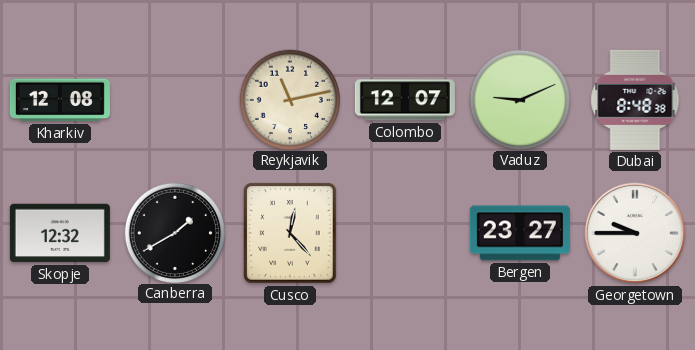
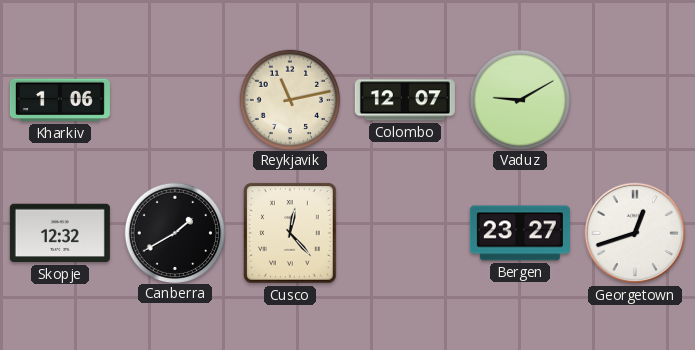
Kharkiv: 12:08 -> 1:06 (60, 100)
Vaduz: 9:11 -> 9:10 (519, 99)
Dubai: 8:48 -> none (635, 100)
Georgetown: 9:45 -> 12:42 (635, 233)
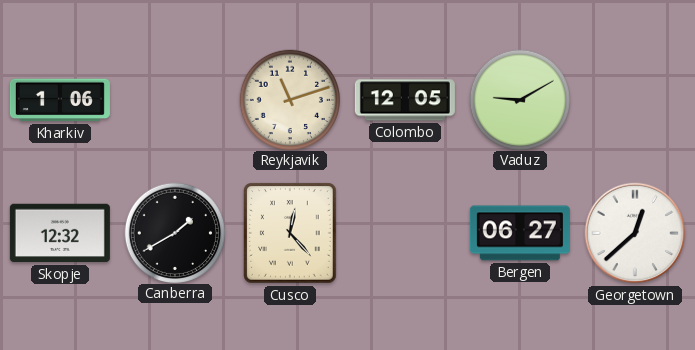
Reykjavik: 11:13 -> 11:12 (289, 99)
Colombo: 12:07 -> 12:05 (405, 100)
Bergen: 23:27 -> 06:27 (520, 233)
Georgetown: 12:42 -> 12:38 (635, 233)
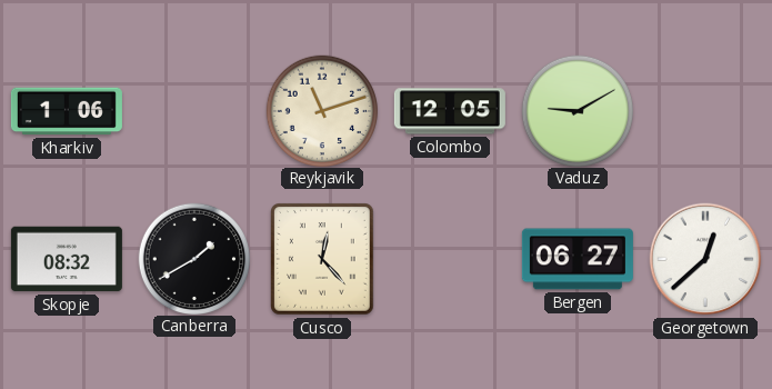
Skopje: 12:32 -> 08:32 (67, 259)
